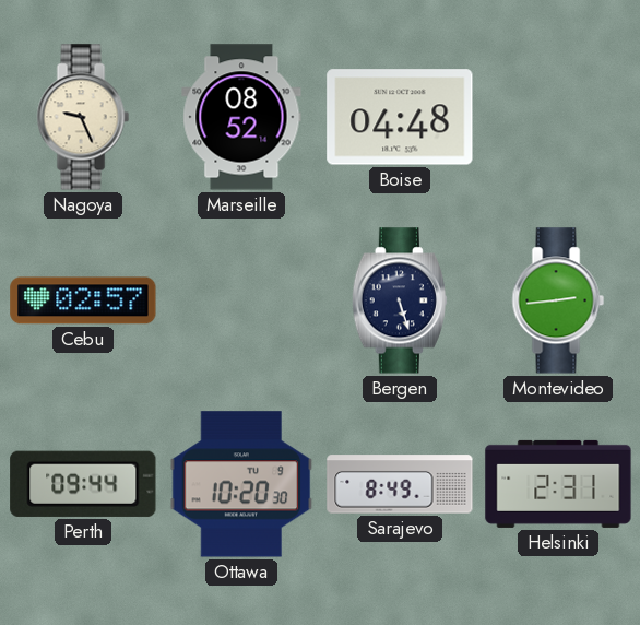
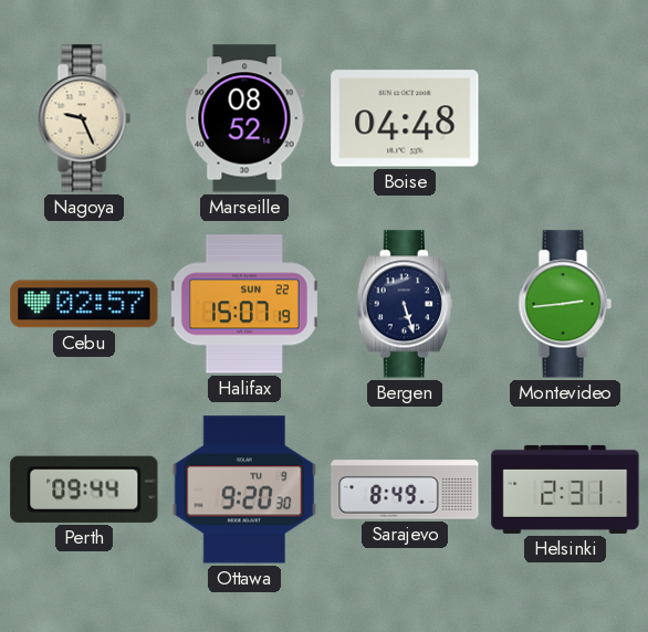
Halifax: none -> 15:07 (244, 304)
Ottawa: 10:20 -> 9:20 (244, 489)
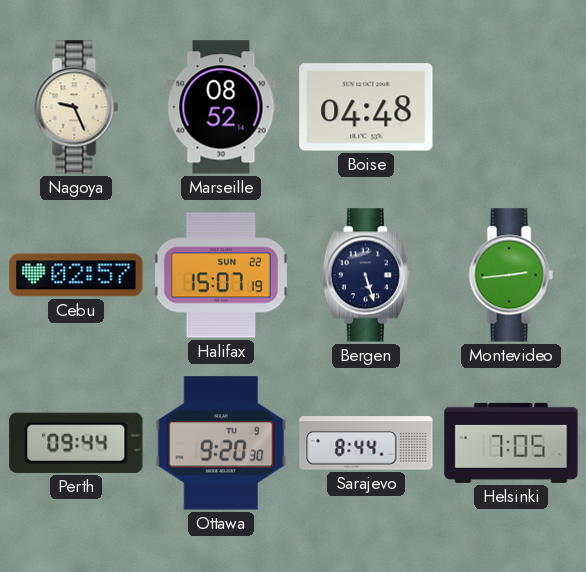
Sarajevo: 8:49 -> 8:44 (366, 443)
Helsinki: 2:31 -> 7:05 (511, 443)
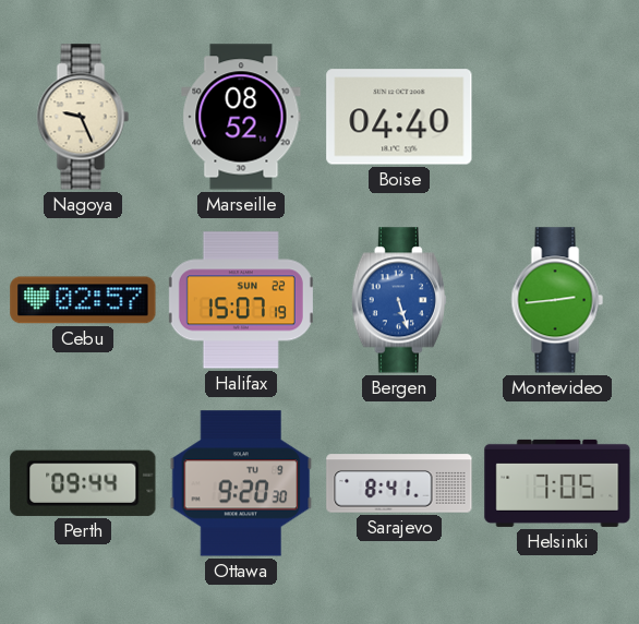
Boise: 04:48 -> 04:40 (399, 117)
Bergen dial: navy -> blue (399, 300)
Sarajevo: 8:44 -> 8:41 (399, 483)
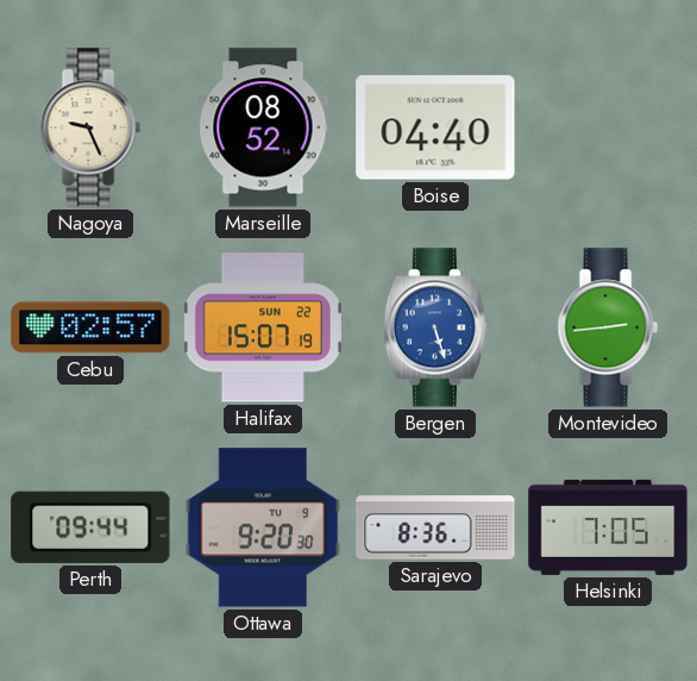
Sarajevo: 8:41 -> 8:36 (435, 527)
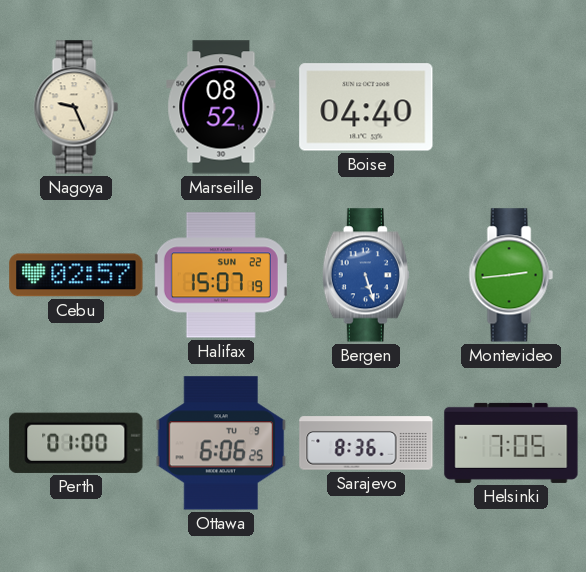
Perth: 09:44 -> 01:00 (76, 443)
Ottawa: 9:20 -> 6:06 (221, 443)
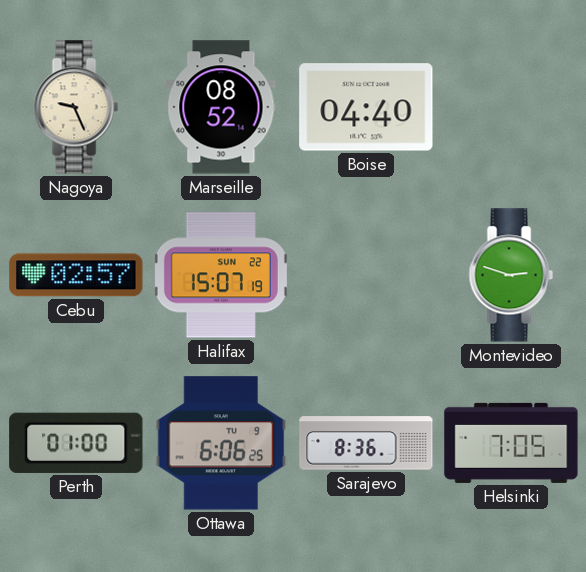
Bergen: 5:27 -> none (366, 275)
Montevideo: 2:44 -> 2:48 (511, 275)
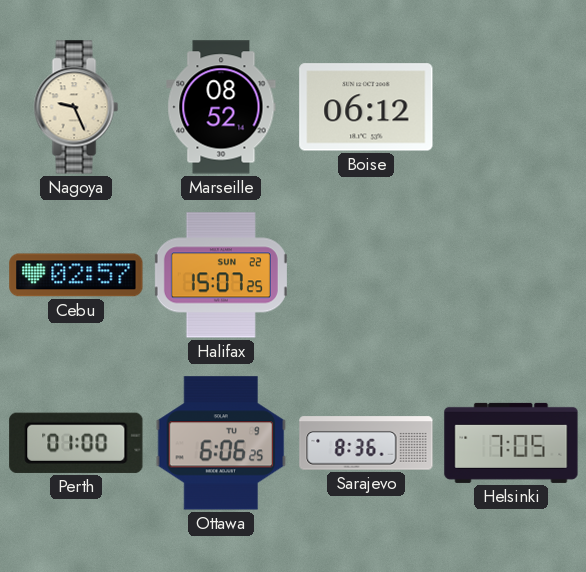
Boise: 04:40 -> 06:12 (366, 107)
Halifax: 15:07:19 -> 15:07:25 (221, 275)
Montevideo: 2:48 -> none (511, 275)
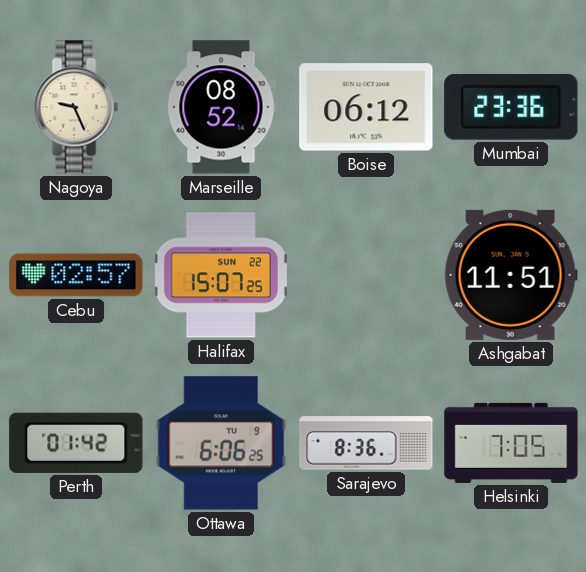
Mumbai: none -> 23:36 (511, 107)
Ashgabat: none -> 11:51 (511, 275)
Perth: 01:00 -> 01:42 (76, 443)
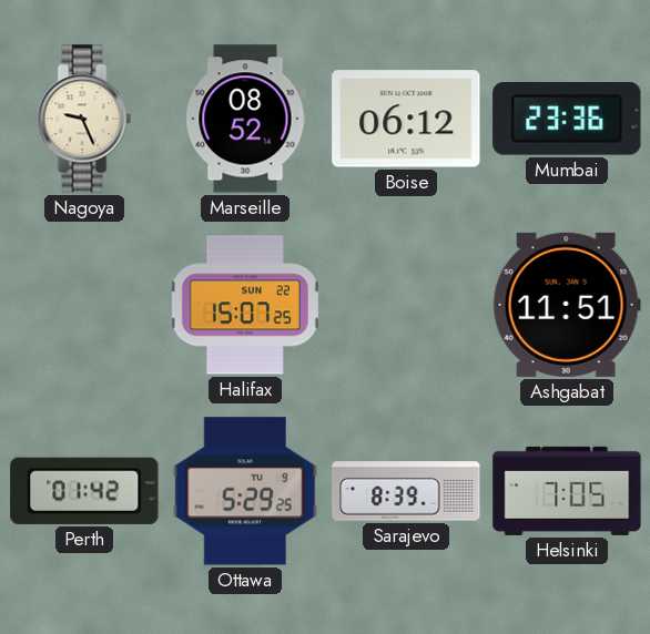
Cebu: 02:57 -> none (76, 275)
Ottawa: 6:06 -> 5:29 (245, 491)
Sarajevo: 8:36 -> 8:39 (406, 491)
